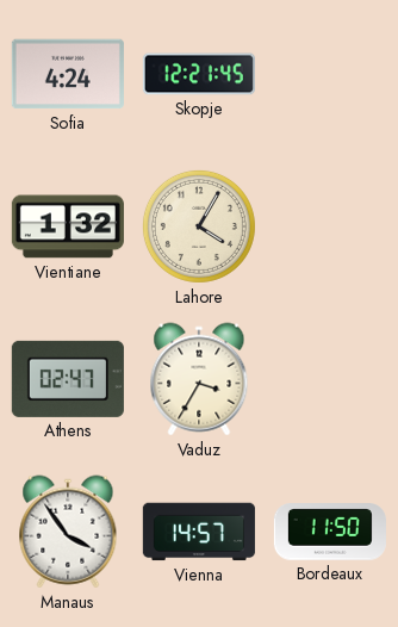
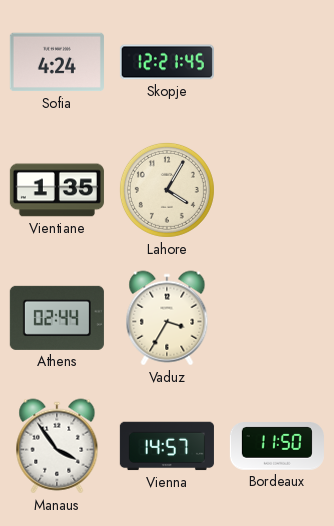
Vientiane: 1:32 -> 1:35 (57, 190)
Athens: 02:47 -> 02:44 (57, 318)
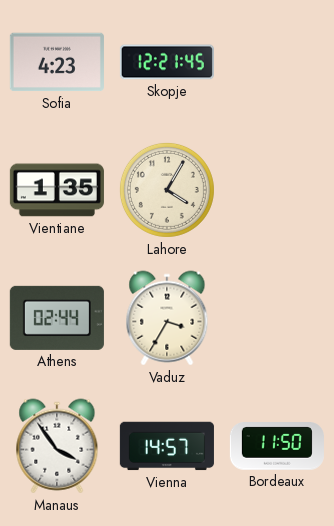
Sofia: 4:24 -> 4:23 (57, 62)
